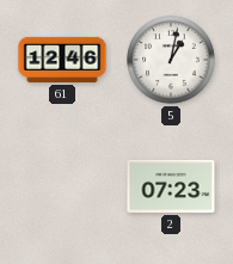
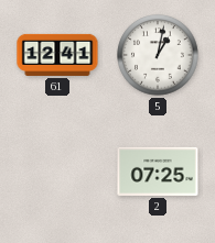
61: 12:46 -> 12:41 (57, 55)
2: 07:23 -> 07:25 (158, 172)
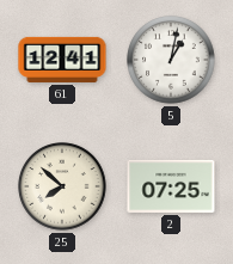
25: none -> 7:52 (62, 186)
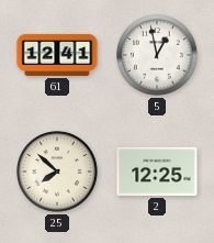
5: 1:02 -> 12:58 (157, 55)
2: 07:25 -> 12:25 (157, 172)
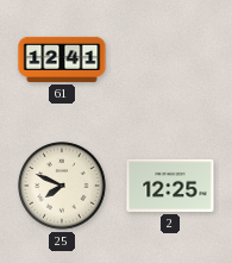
5: 12:58 -> none (157, 55)
25: 7:52 -> 7:49 (62, 186)
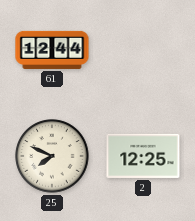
61: 12:41 -> 12:44 (52, 50)
